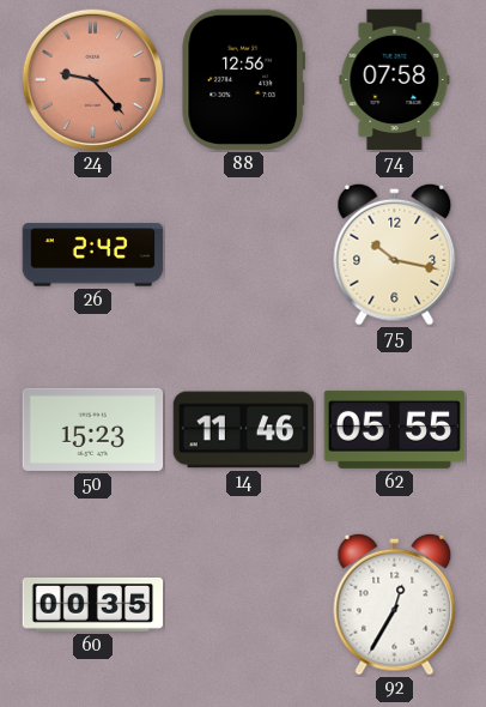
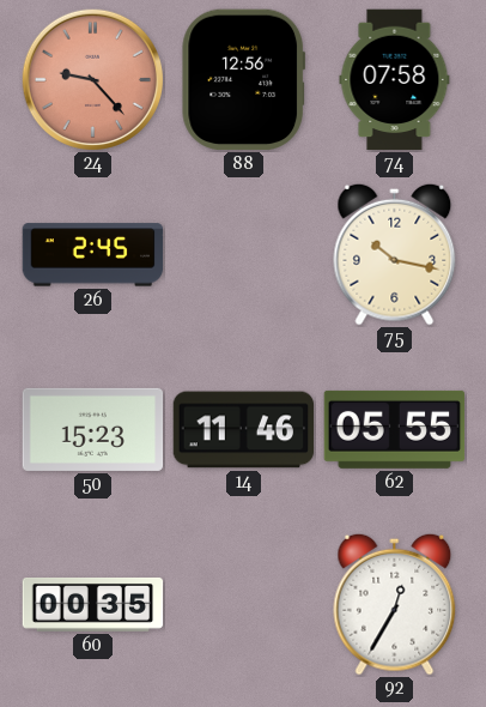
26: 2:42 -> 2:45 (93, 255)
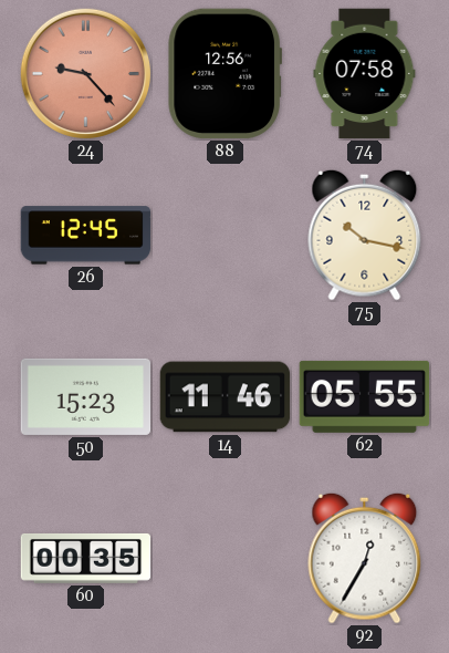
26: 2:45 -> 12:45 (86, 236)
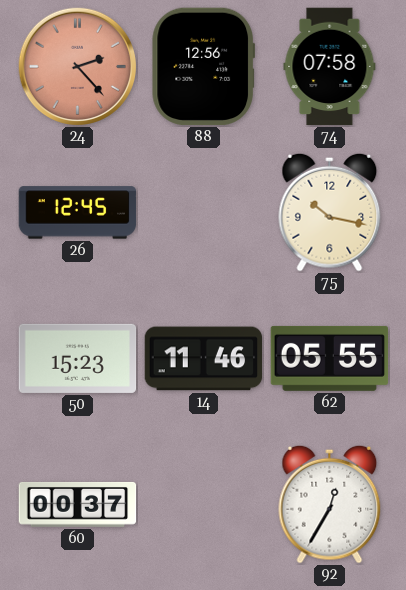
24: 9:23 -> 2:23 (77, 66)
60: 00:35 -> 00:37 (78, 504)
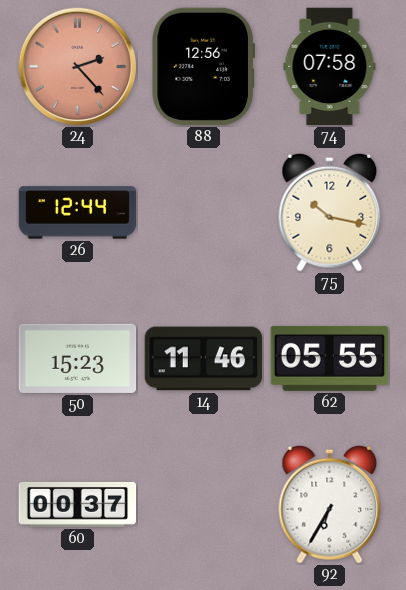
26: 12:45 -> 12:44 (78, 213)
92: 12:35 -> 6:35 (330, 504)
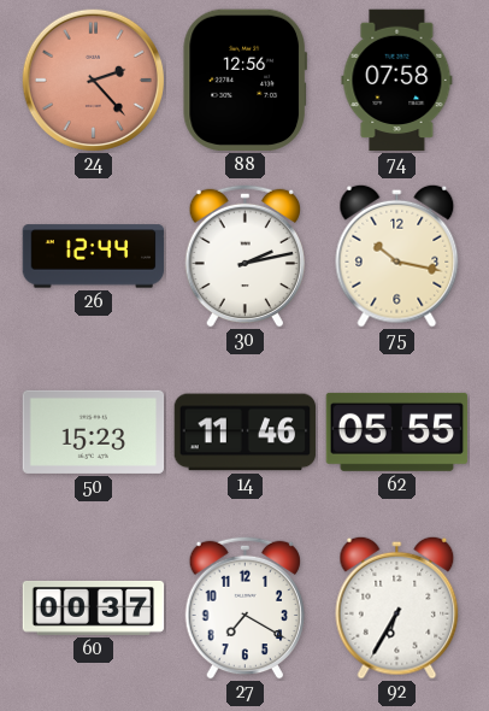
30: none -> 2:13 (244, 255)
27: none -> 7:20 (244, 607)
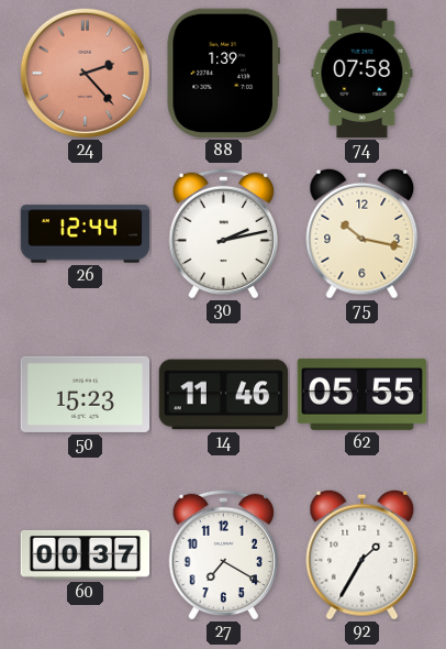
88: 12:56 -> 1:39 (223, 74)
92: 6:35 -> 1:35 (363, 554)
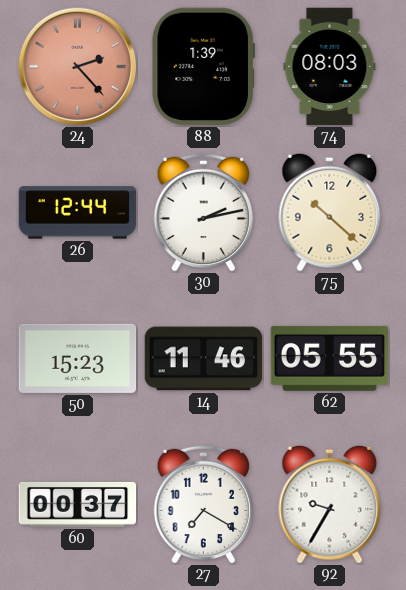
74: 07:58 -> 08:03 (330, 67)
75: 10:17 -> 10:22 (330, 212)
92: 1:35 -> 9:35 (330, 504)
